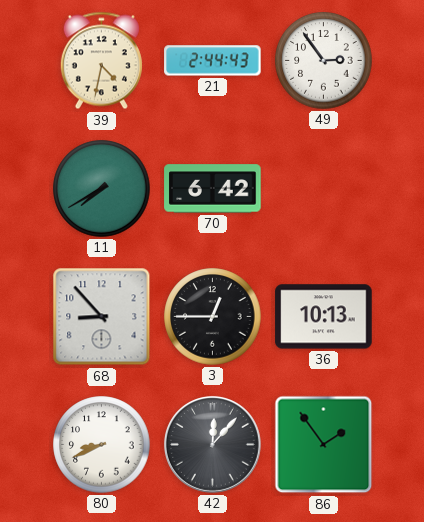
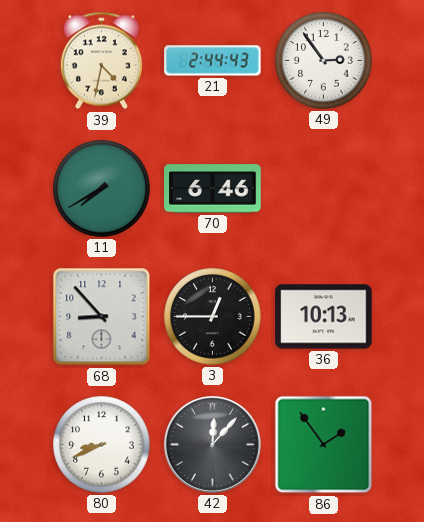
70: 6:42 -> 6:46 (213, 189)
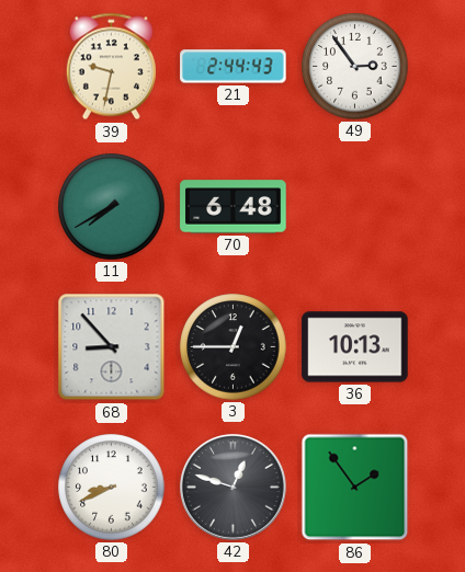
39: 4:32 -> 9:32 (111, 67)
70: 6:46 -> 6:48 (234, 207)
42: 12:07 -> 12:48 (232, 487)
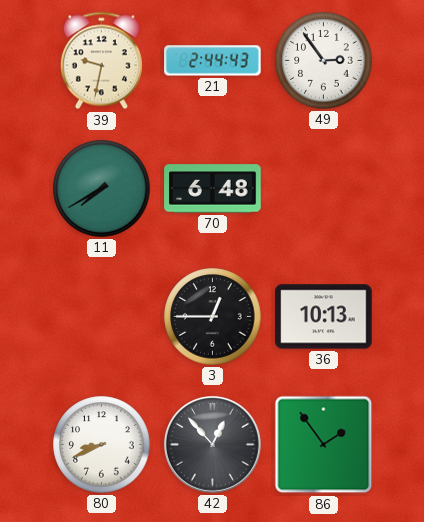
68: 8:53 -> none (112, 347)
42: 12:48 -> 12:53 (212, 444)
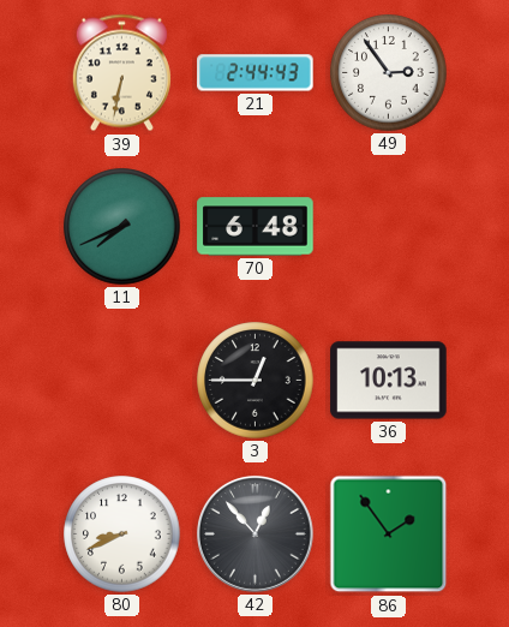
39: 9:32 -> 6:32 (121, 73)
11: 7:40 -> 7:41 (122, 227)
